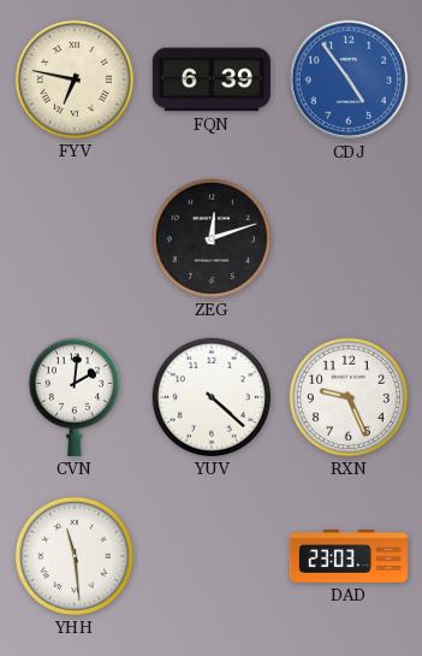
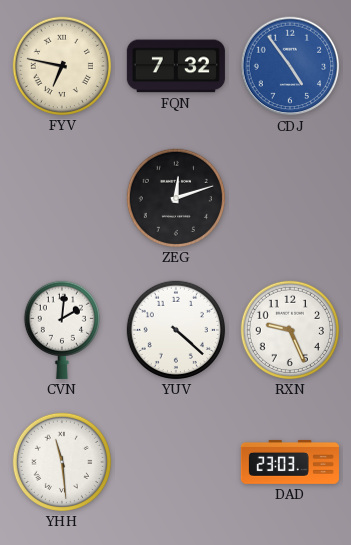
FQN: 6:39 -> 7:32 (176, 66)
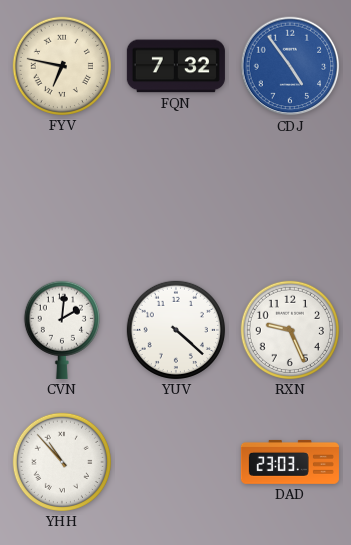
ZEG: 12:12 -> none (176, 198)
YHH: 11:29 -> 10:53 (62, 462)
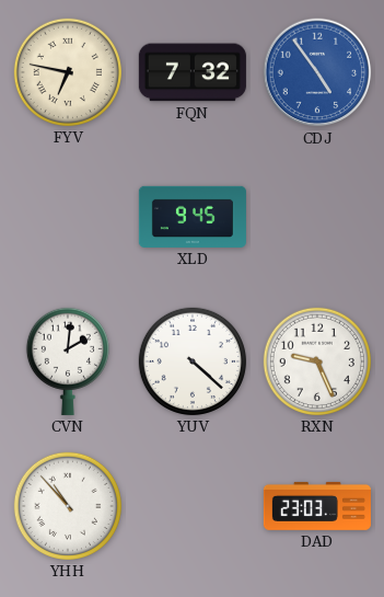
XLD: none -> 9:45 (193, 217)
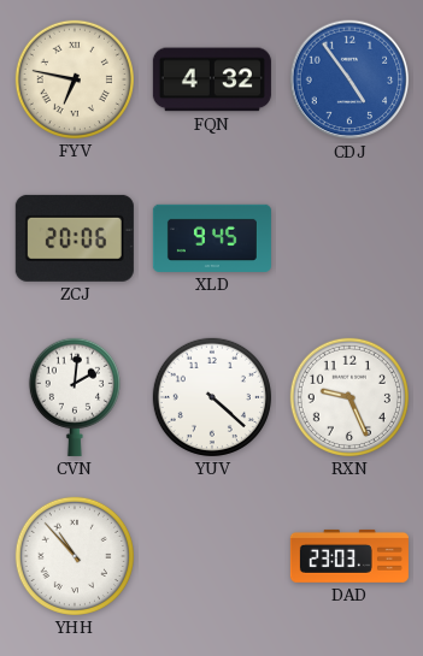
FQN: 7:32 -> 4:32 (212, 79)
ZCJ: none -> 20:06 (75, 238)
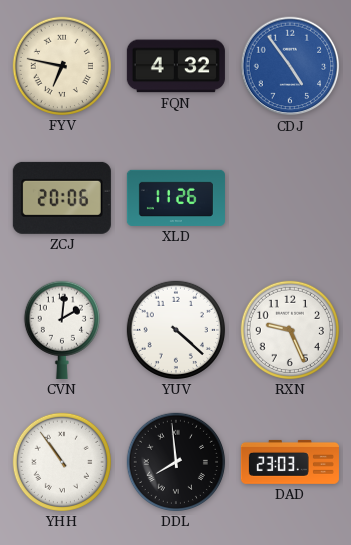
XLD: 9:45 -> 11:26 (176, 198)
YHH: 10:53 -> 10:54 (62, 462)
DDL: none -> 7:59 (176, 462)
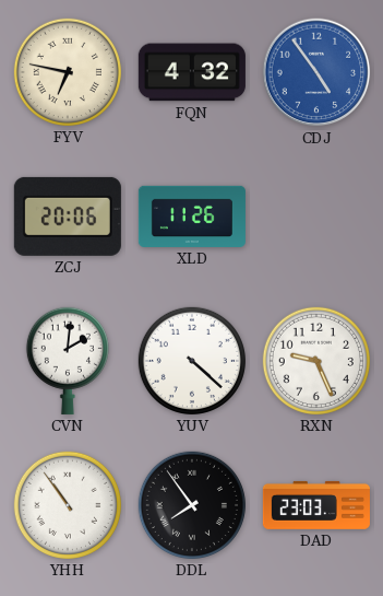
DDL: 7:59 -> 7:54 (192, 505)
